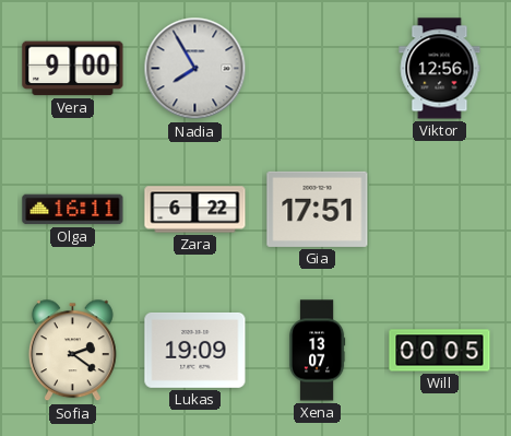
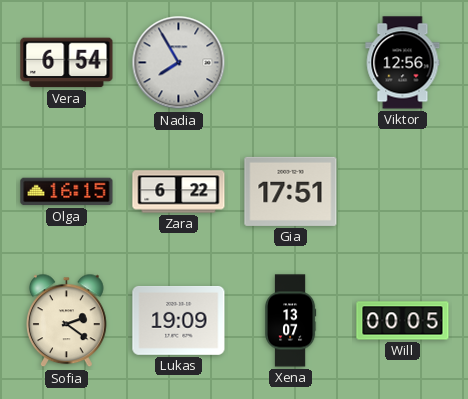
Vera: 9:00 -> 6:54 (67, 63)
Olga: 16:11 -> 16:15 (67, 192)
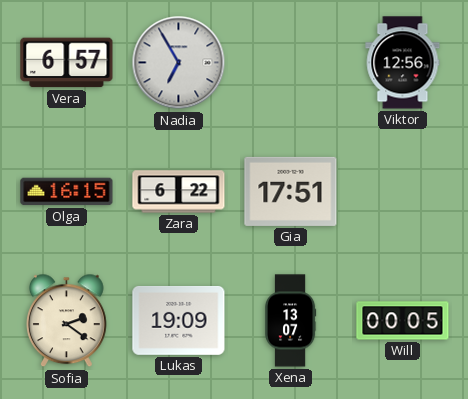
Vera: 6:54 -> 6:57 (67, 63)
Nadia: 7:55 -> 6:55 (179, 63)
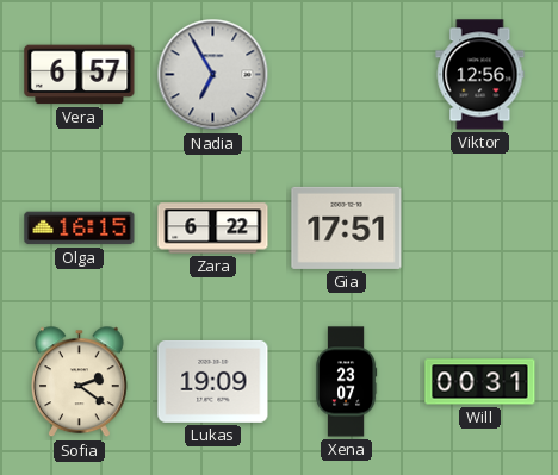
Xena: 13:07 -> 23:07 (346, 382)
Will: 00:05 -> 00:31 (480, 382)
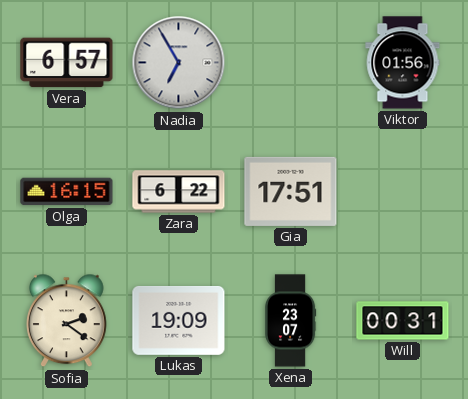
Viktor: 12:56 -> 01:56 (403, 63)
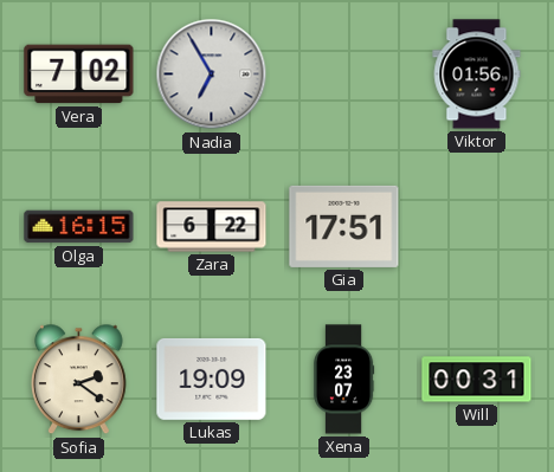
Vera: 6:57 -> 7:02 (79, 75)
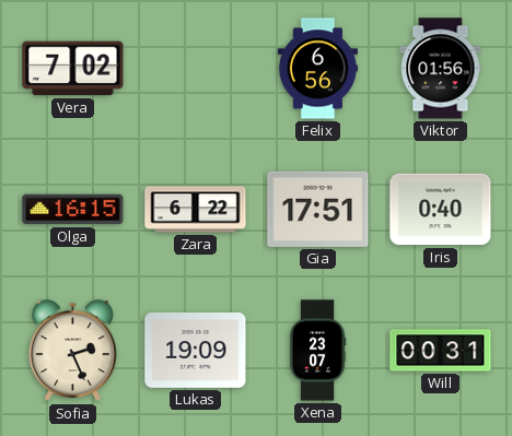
Nadia: 6:55 -> none (212, 75)
Felix: none -> 6:56 (317, 69)
Iris: none -> 0:40 (441, 210)
Sofia: 2:21 -> 2:26 (73, 351)
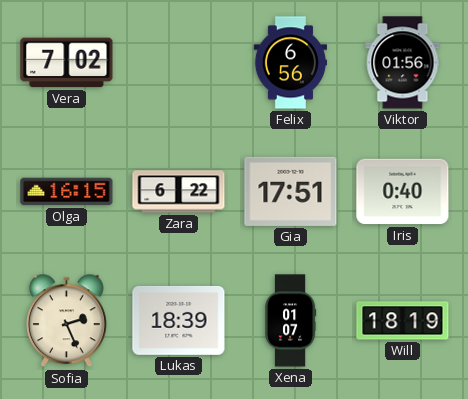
Lukas: 19:09 -> 18:39 (179, 320)
Xena: 23:07 -> 01:07 (290, 321)
Will: 00:31 -> 18:19 (403, 321)
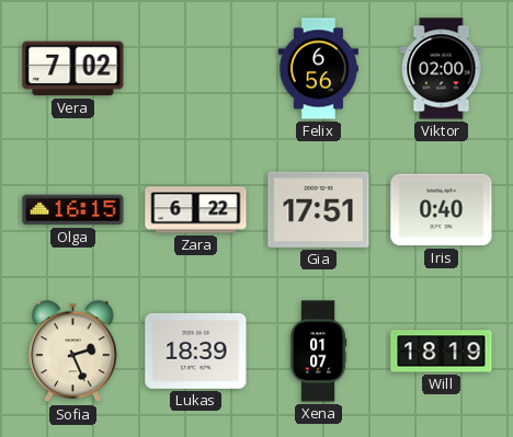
Viktor: 01:56 -> 02:00 (442, 69)
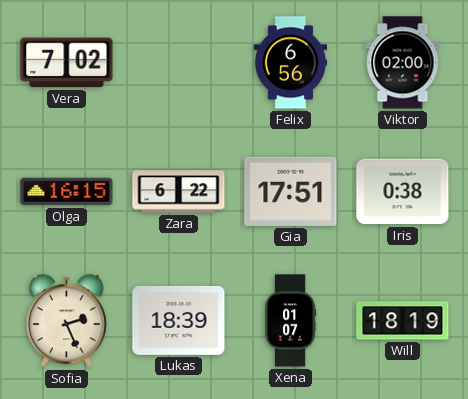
Iris: 0:40 -> 0:38 (403, 192)
